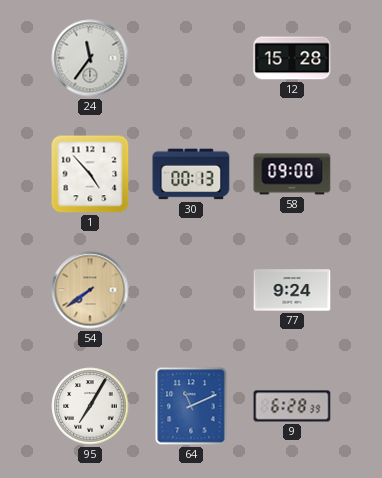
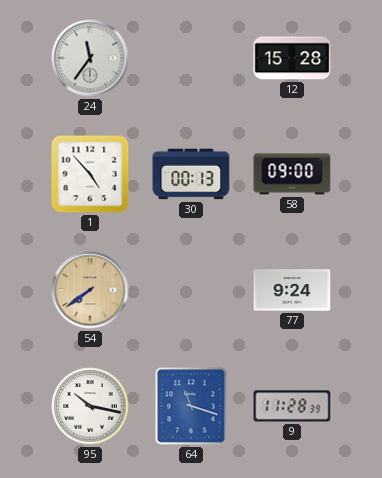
95: 7:05 -> 10:17 (90, 406)
64: 11:11 -> 11:18 (191, 406)
9: 6:28 -> 11:28 (292, 406)
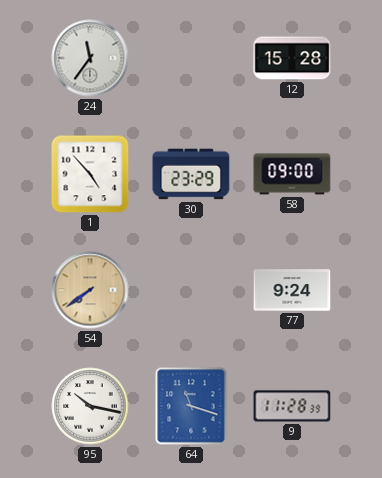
30: 00:13 -> 23:29 (191, 174)
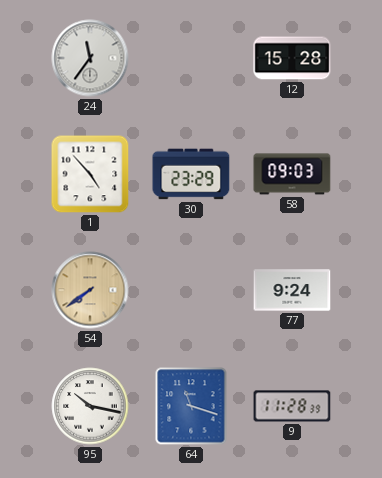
58: 09:00 -> 09:03 (292, 174)
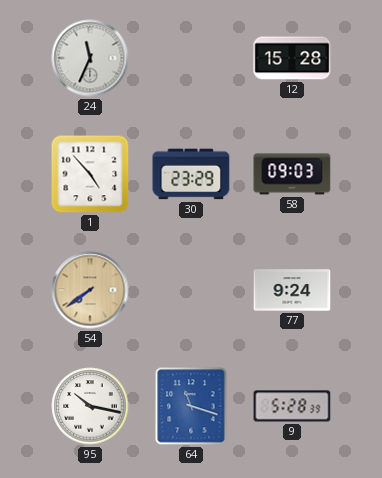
24: 11:36 -> 11:34 (90, 58)
9: 11:28 -> 5:28 (292, 406)
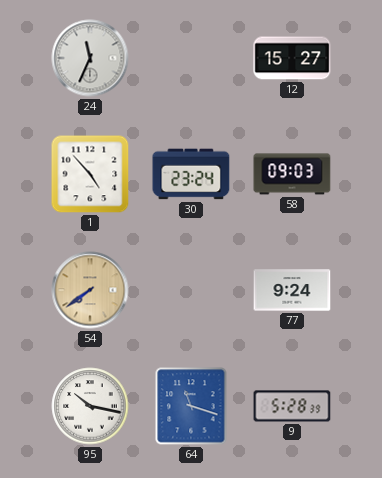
12: 15:28 -> 15:27 (292, 58)
30: 23:29 -> 23:24 (191, 174)
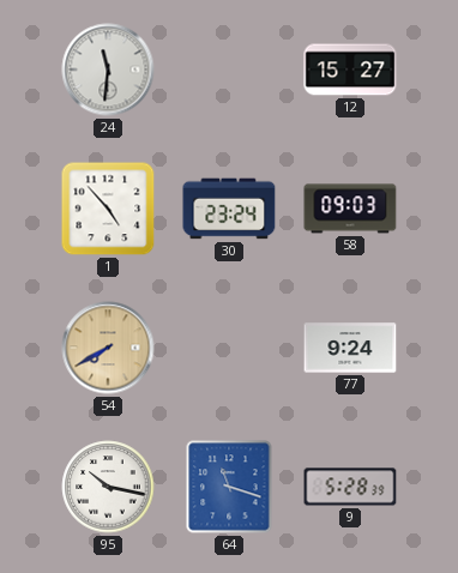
24: 11:34 -> 11:31 (108, 70)
54: 7:39 -> 7:40 (108, 348)
